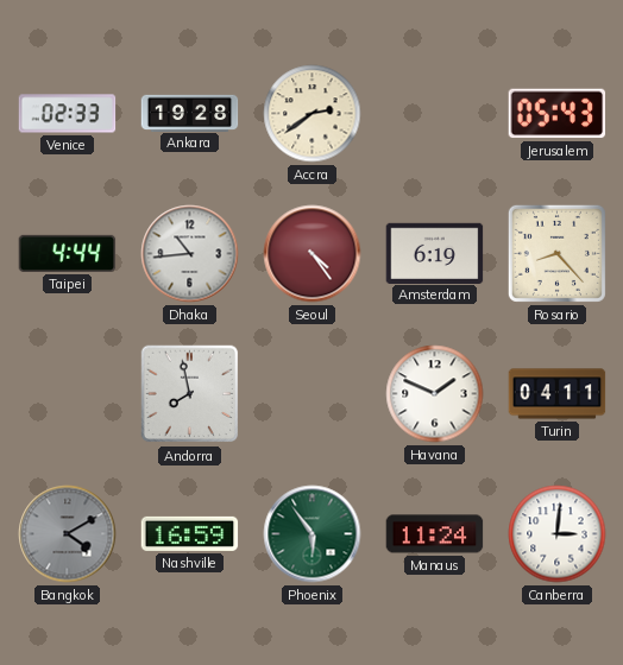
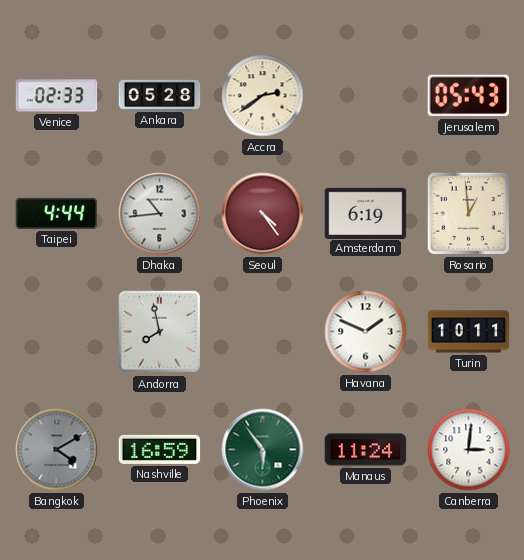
Ankara: 19:28 -> 05:28 (160, 95)
Rosario: 8:23 -> 12:59 (468, 213)
Turin: 04:11 -> 10:11 (469, 332)
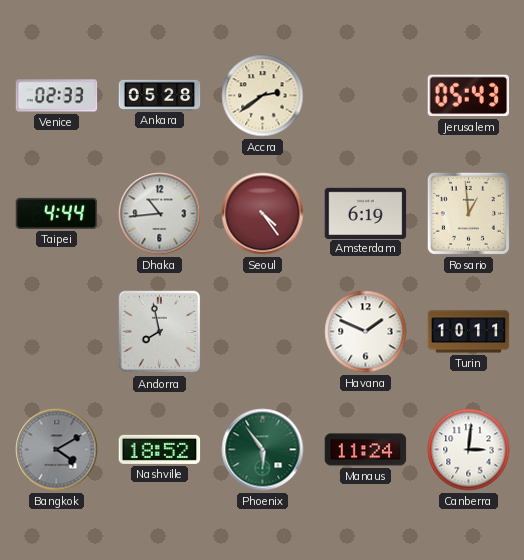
Nashville: 16:59 -> 18:52 (160, 449)
